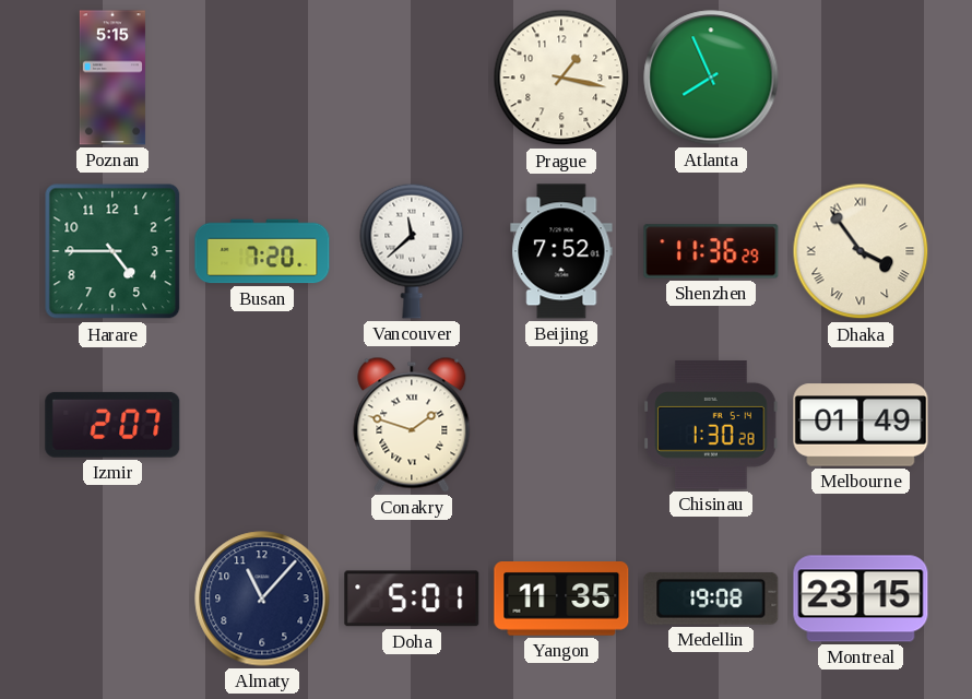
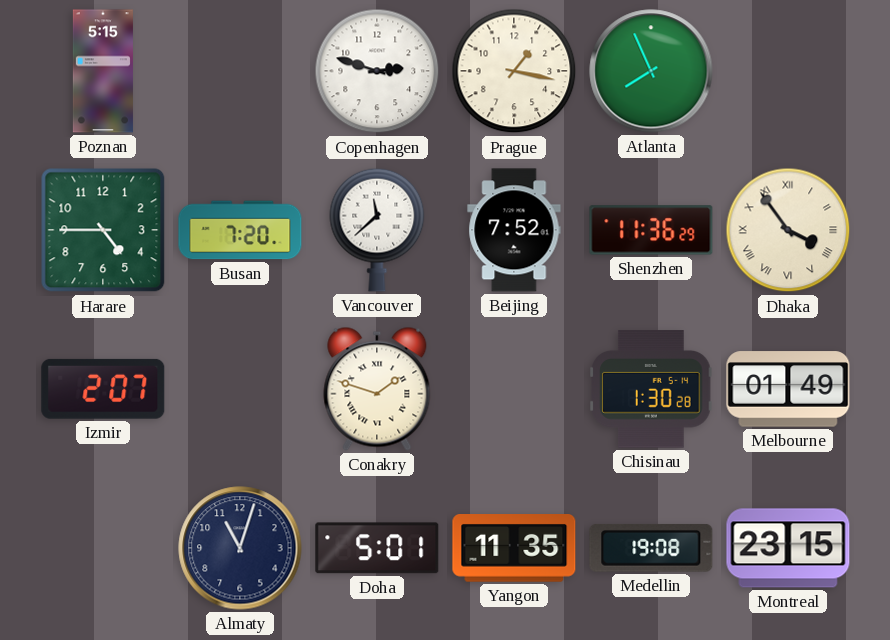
Copenhagen: none -> 2:48 (377, 71)
Almaty: 11:07 -> 11:03 (240, 548)
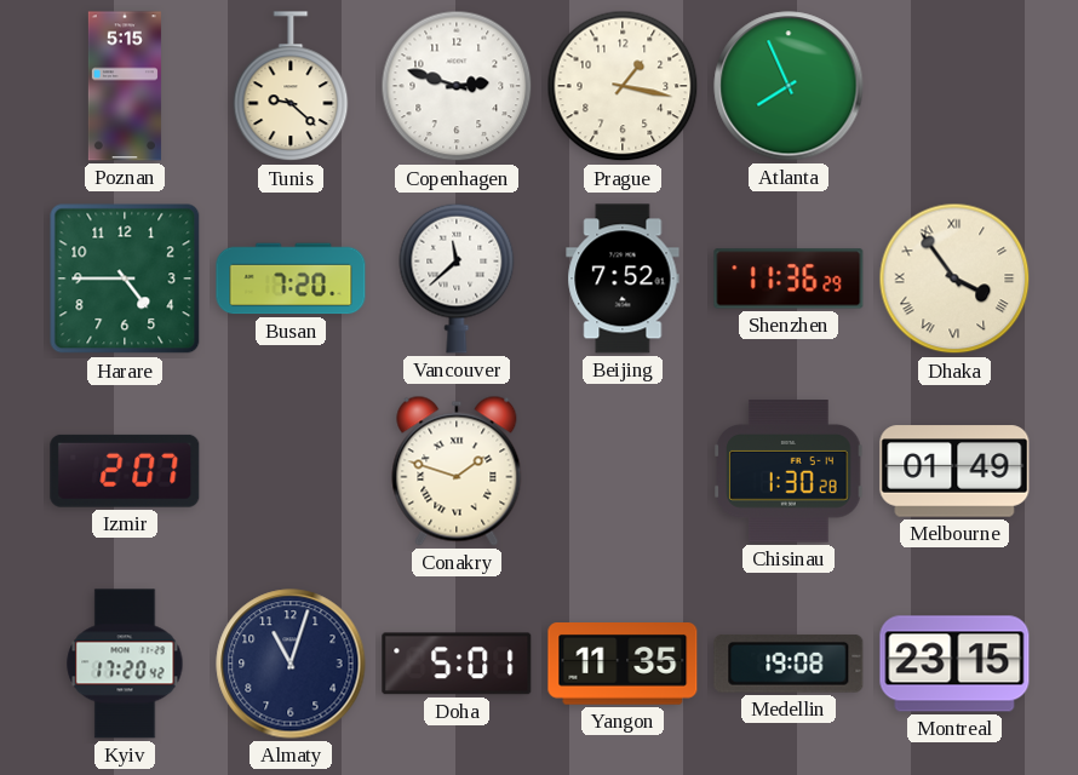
Tunis: none -> 9:22 (291, 87)
Kyiv: none -> 17:20 (125, 664)
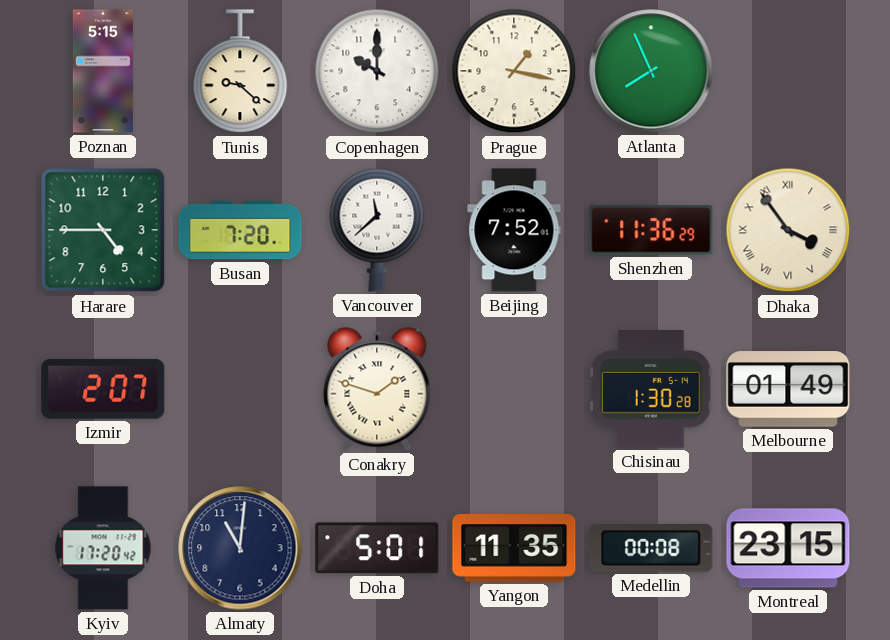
Copenhagen: 2:48 -> 10:00 (377, 71)
Almaty: 11:03 -> 11:01 (240, 548)
Medellin: 19:08 -> 00:08 (651, 548)
